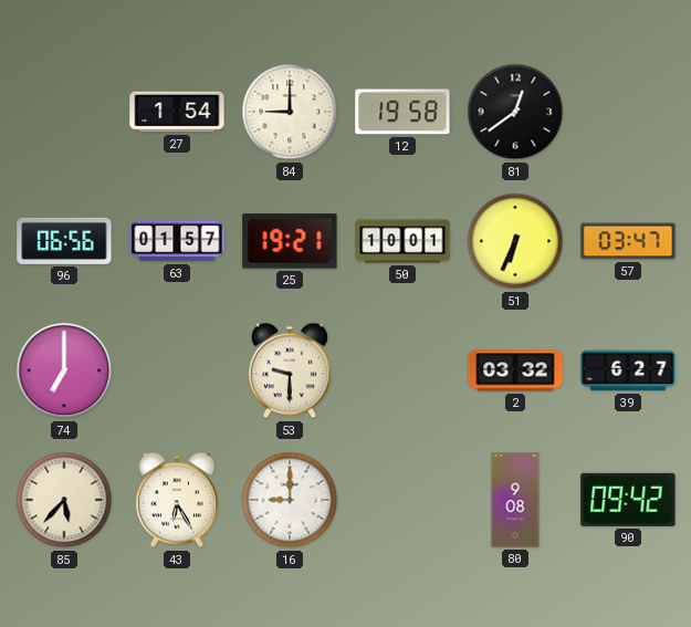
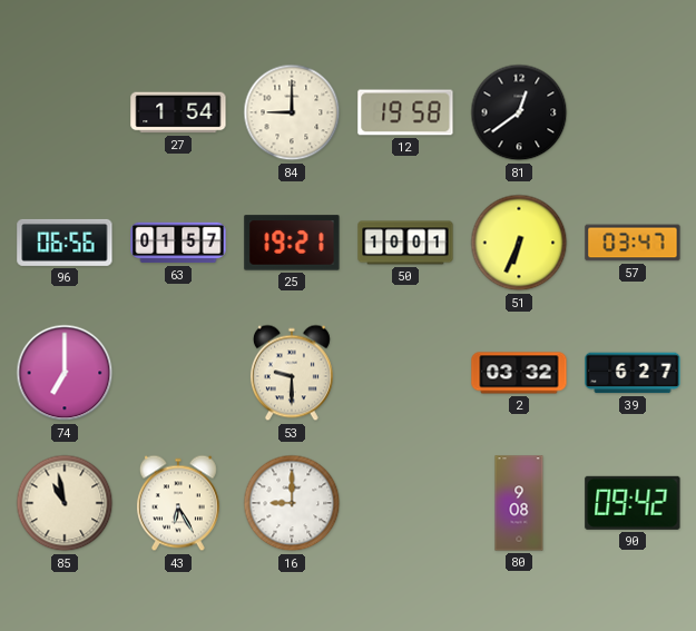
85: 5:37 -> 10:58 (65, 503)
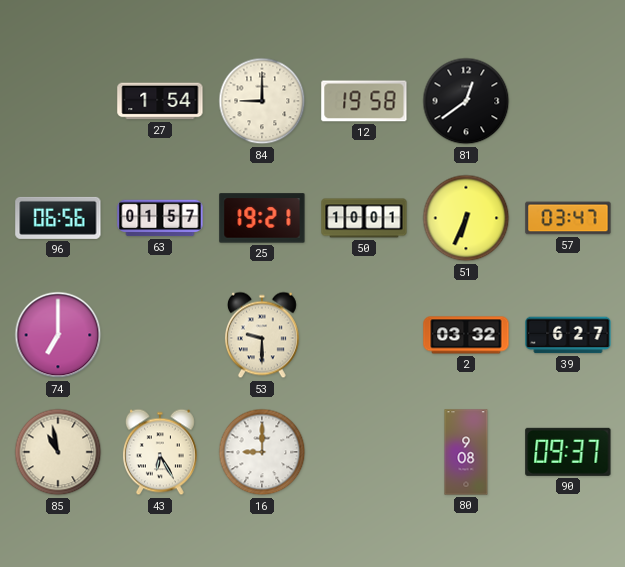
90: 09:42 -> 09:37 (568, 452)
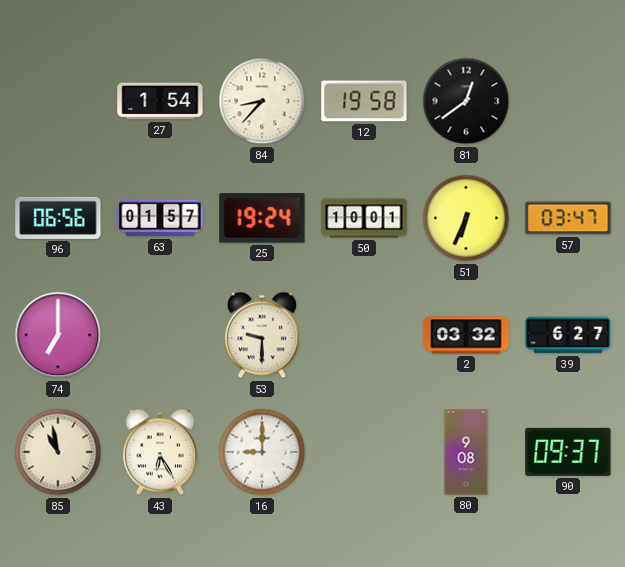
84: 9:00 -> 8:37 (262, 101)
25: 19:21 -> 19:24 (262, 218)
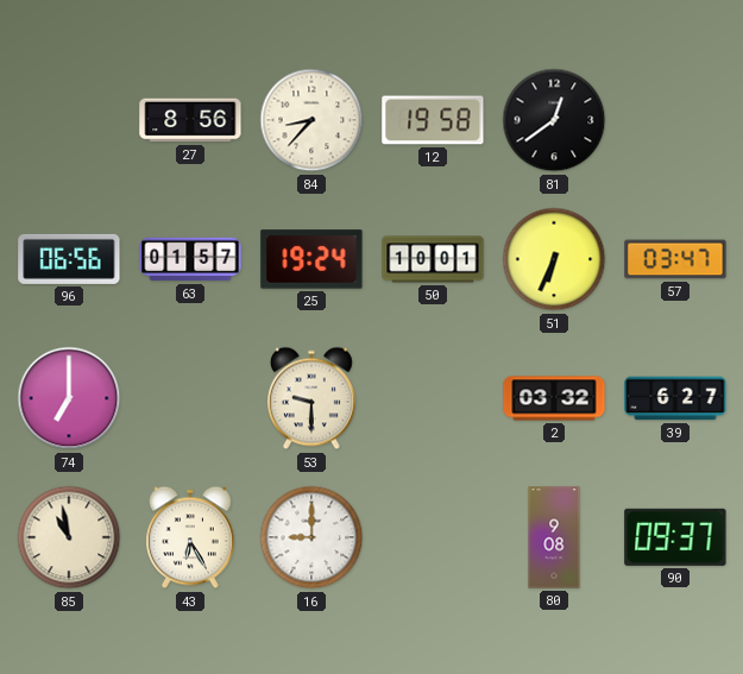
27: 1:54 -> 8:56 (190, 120)
